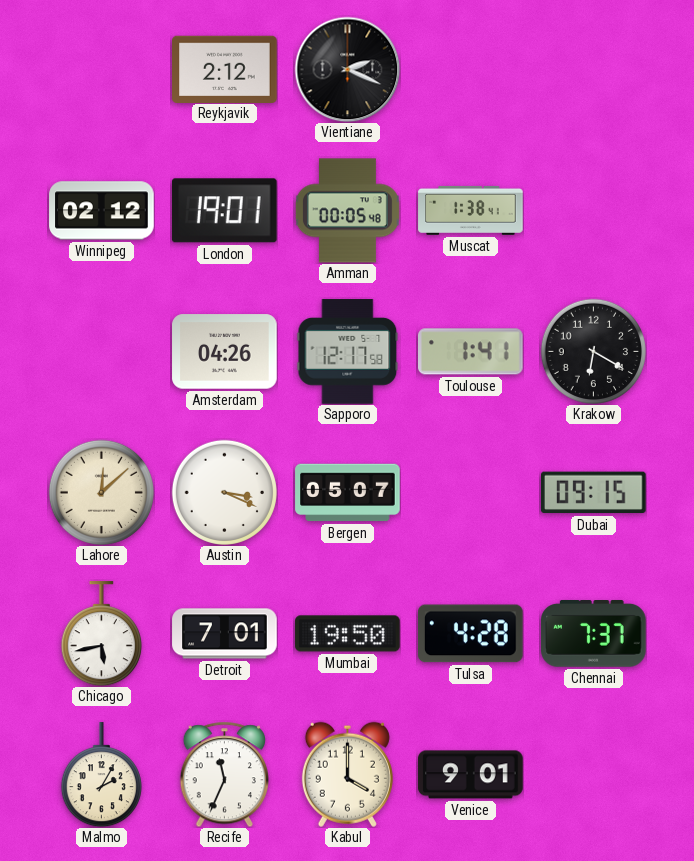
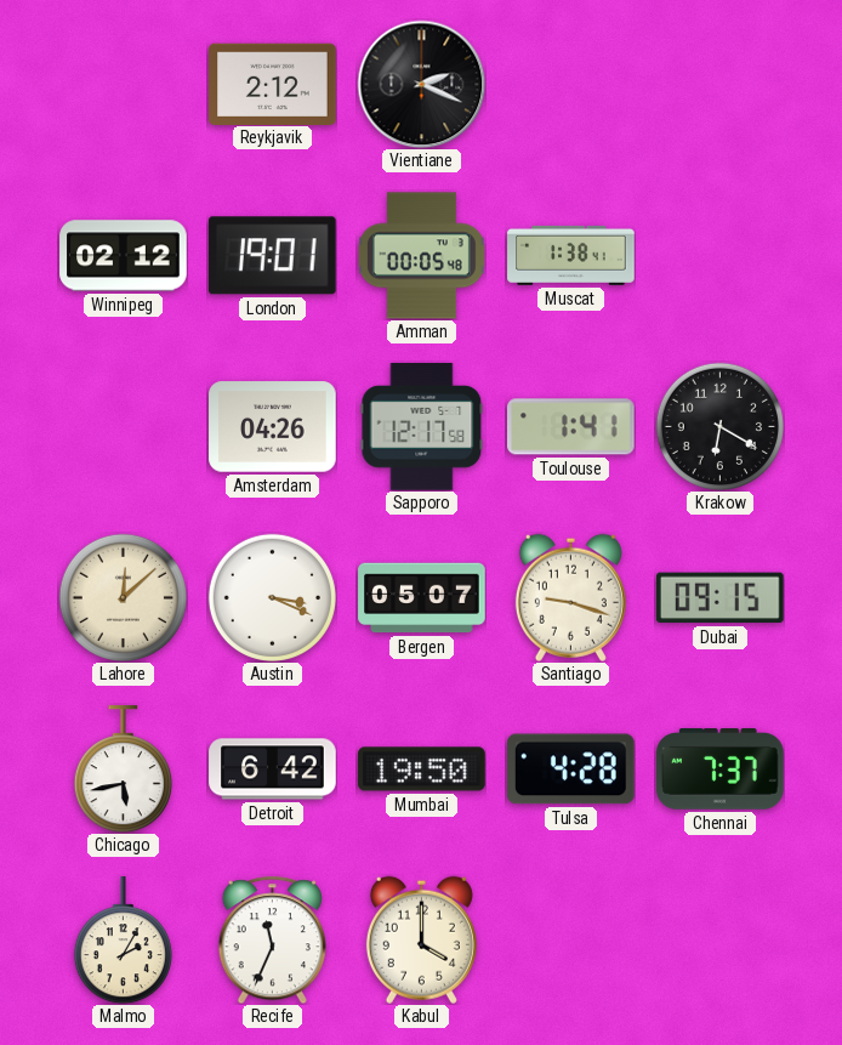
Santiago: none -> 9:18 (570, 597)
Detroit: 7:01 -> 6:42 (273, 769)
Venice: 9:01 -> none (471, 775)
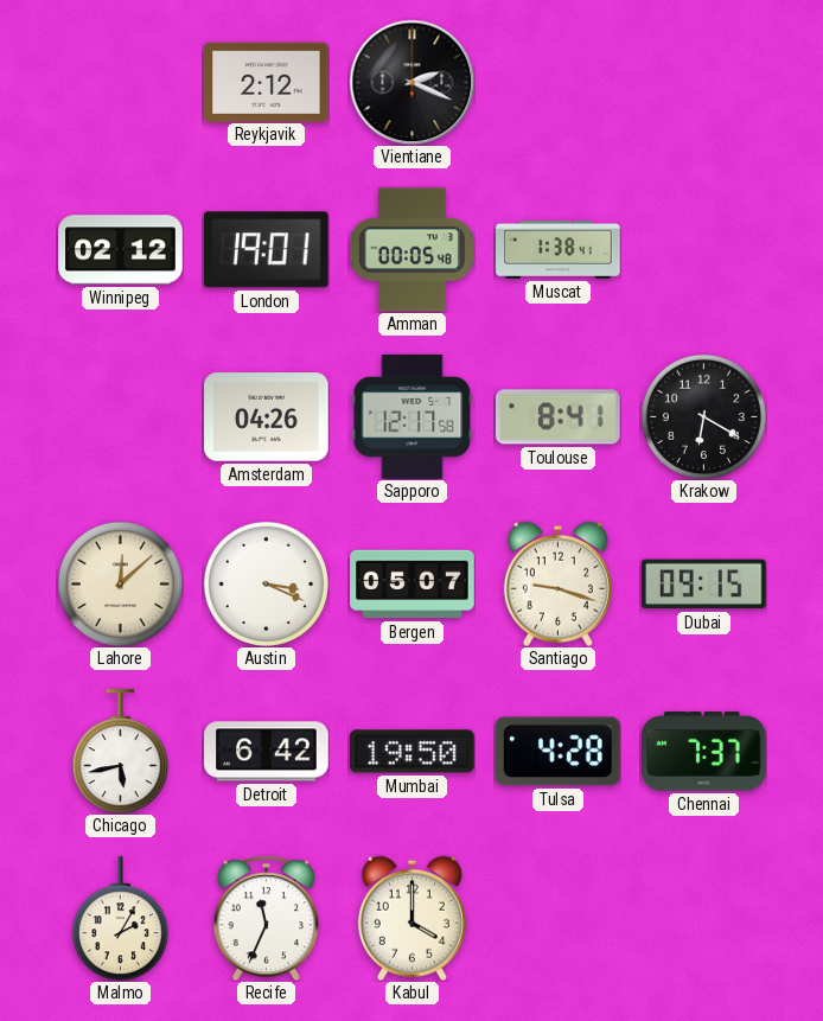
Toulouse: 1:41 -> 8:41 (559, 417)
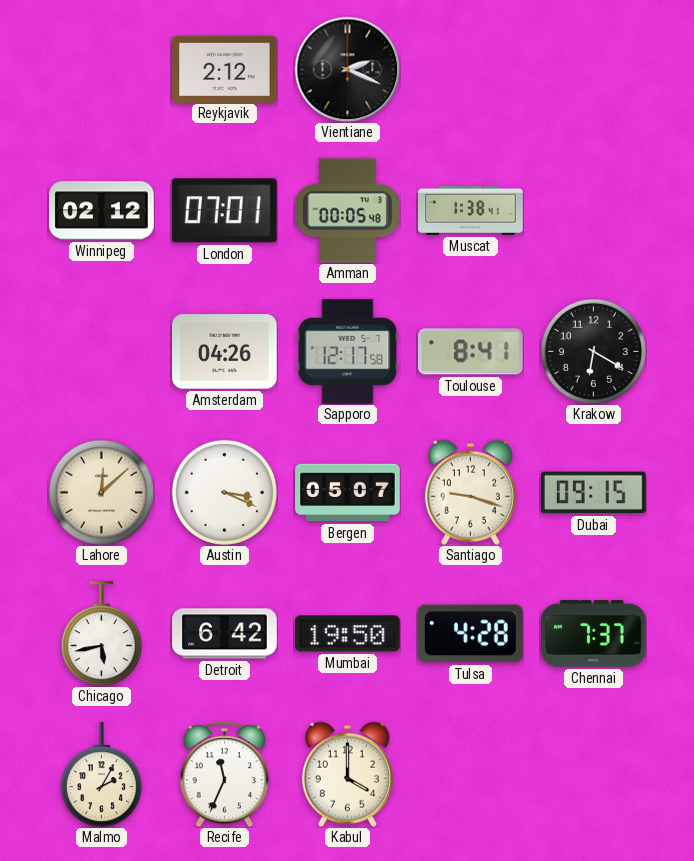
London: 19:01 -> 07:01 (224, 211)
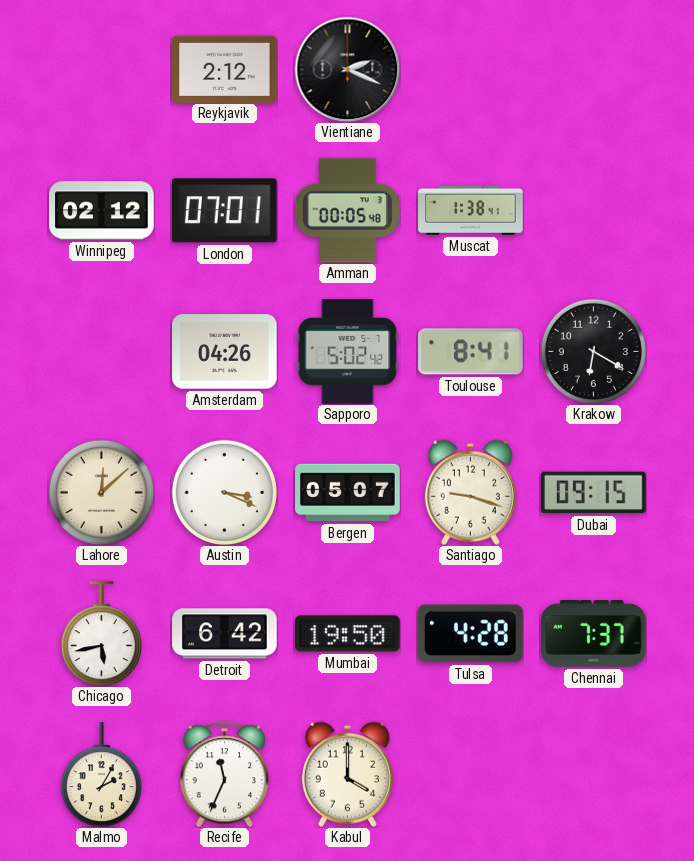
Sapporo: 12:17 -> 5:02 (348, 352)
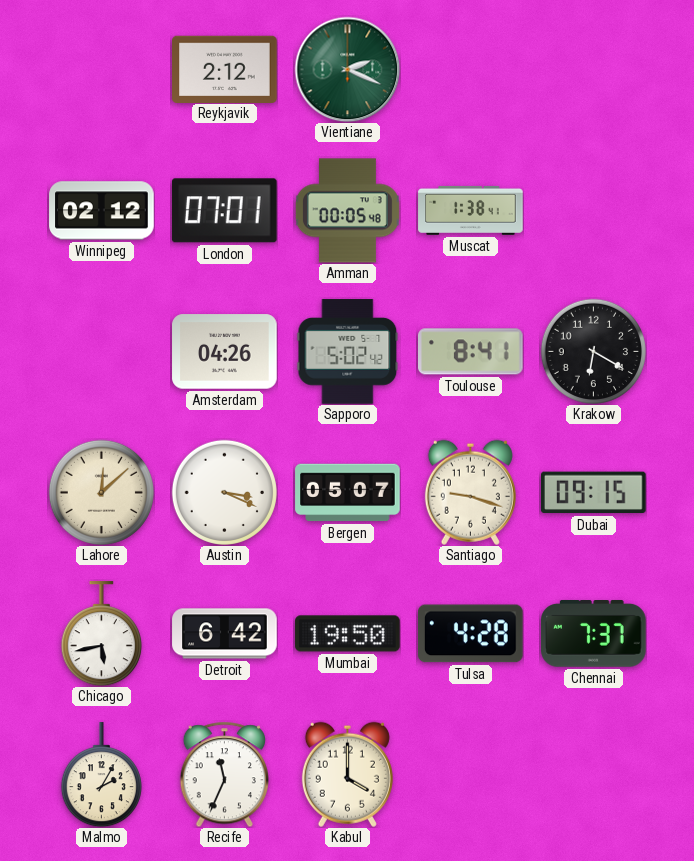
Vientiane dial: black -> green (347, 69)
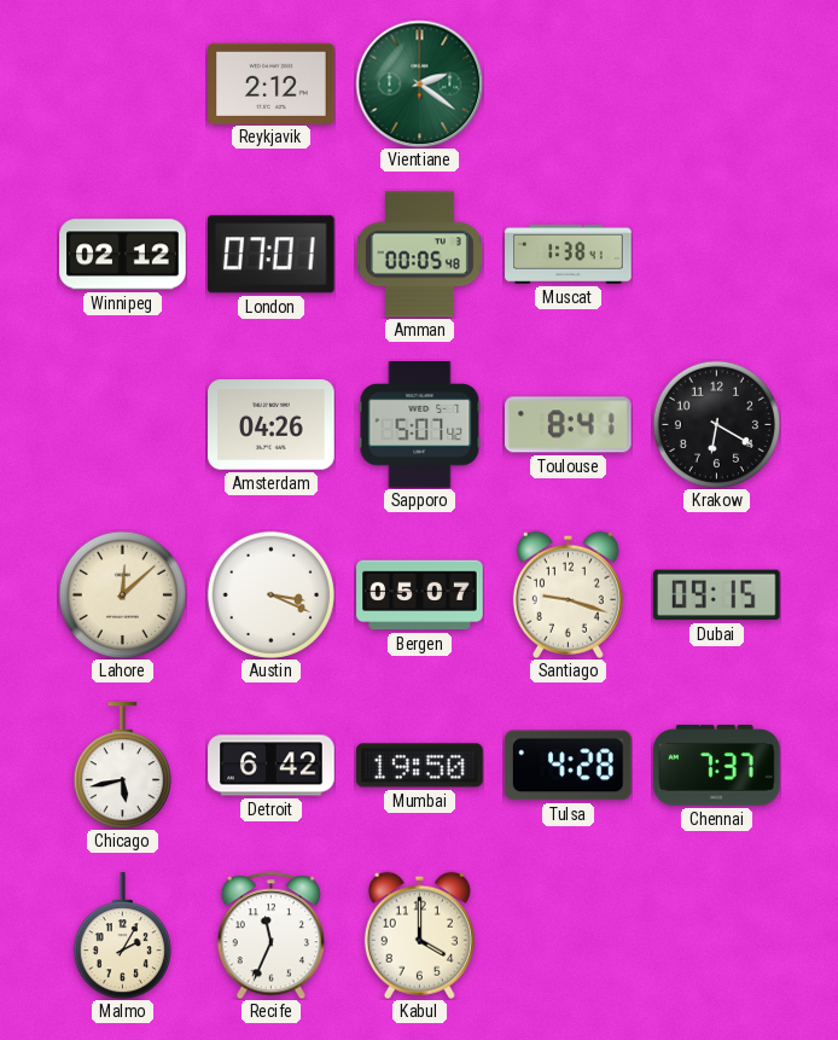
Vientiane: 2:19 -> 2:21 (419, 83)
Sapporo: 5:02 -> 5:07 (420, 425)
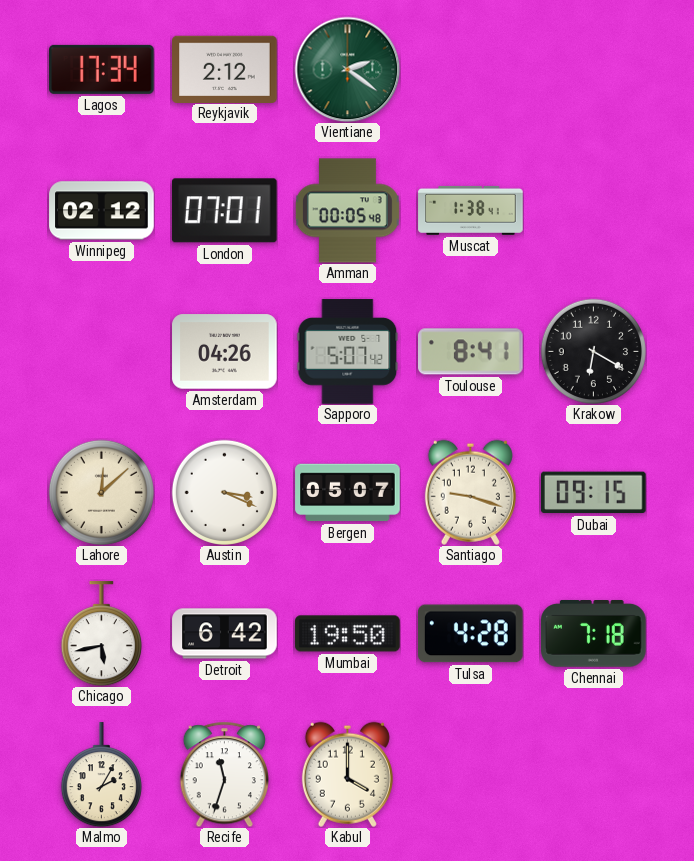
Lagos: none -> 17:34 (102, 69)
Chennai: 7:37 -> 7:18 (594, 634)
Recife: 11:34 -> 11:33 (224, 774)
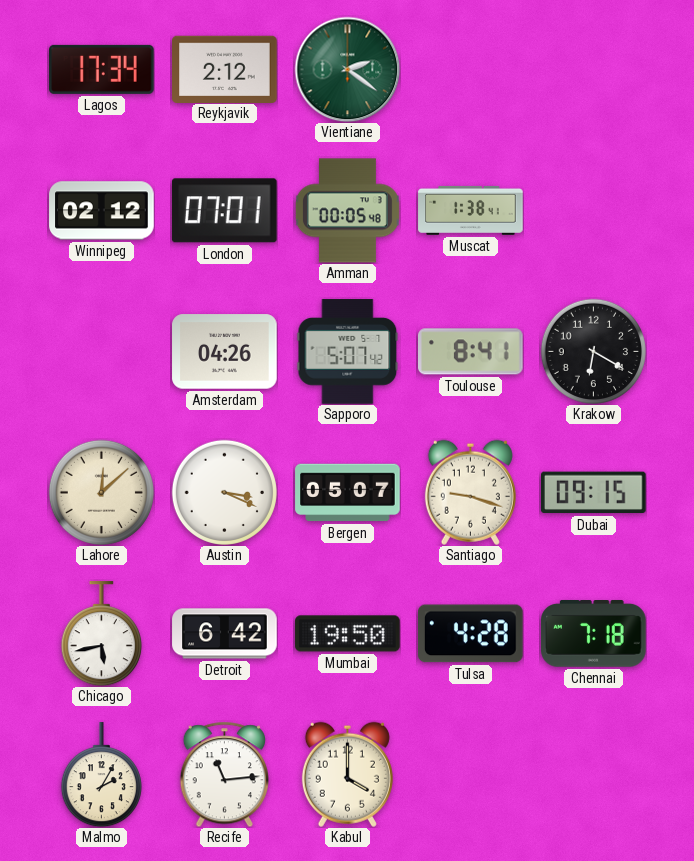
Recife: 11:33 -> 11:14 (224, 774)
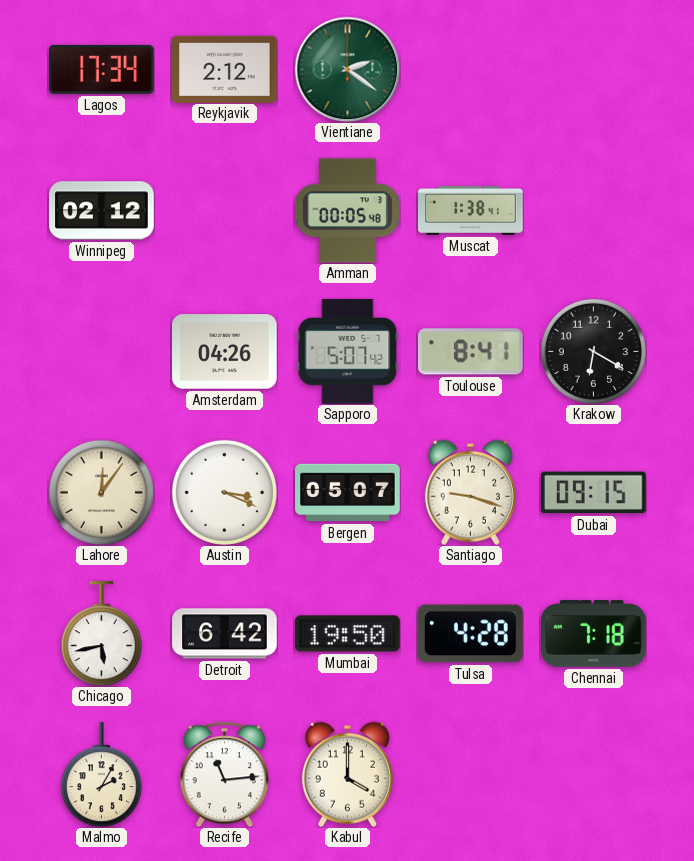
London: 07:01 -> none (224, 211)
Lahore: 12:08 -> 12:06 (101, 492)
